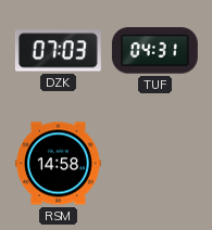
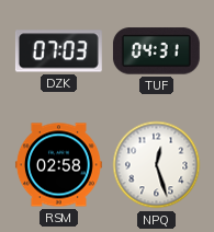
RSM: 14:58 -> 02:58 (58, 165)
NPQ: none -> 12:27 (157, 165)
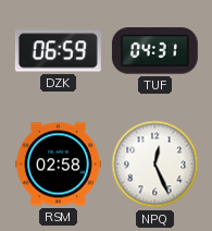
DZK: 07:03 -> 06:59 (58, 51)
NPQ: 12:27 -> 12:26 (155, 165)
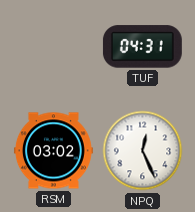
DZK: 06:59 -> none (58, 51)
RSM: 02:58 -> 03:02 (53, 151)
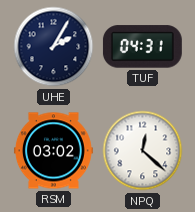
UHE: none -> 2:05 (54, 47)
NPQ: 12:26 -> 12:22 (143, 151)
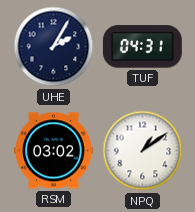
NPQ: 12:22 -> 1:09 (143, 151)
